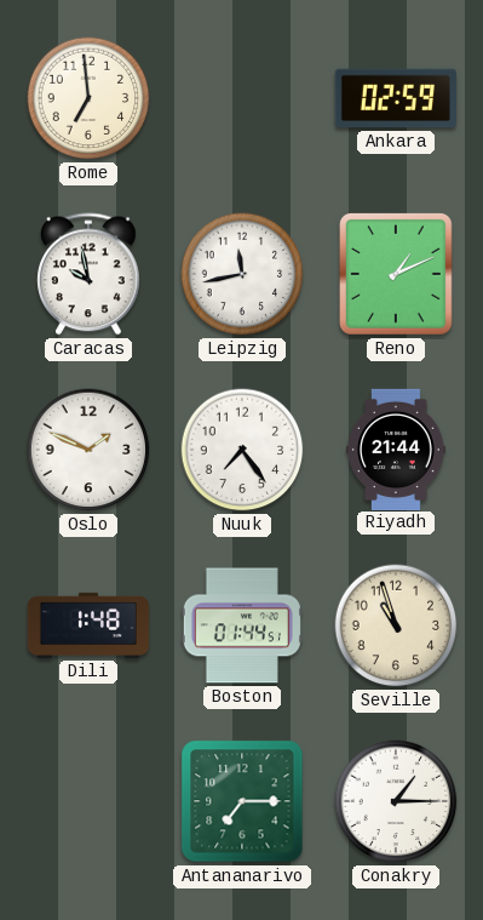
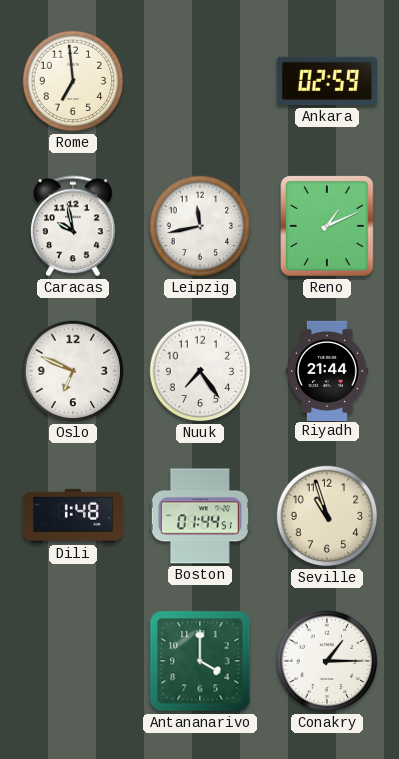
Oslo: 1:49 -> 6:49 (73, 371)
Antananarivo: 7:15 -> 4:00 (200, 661)
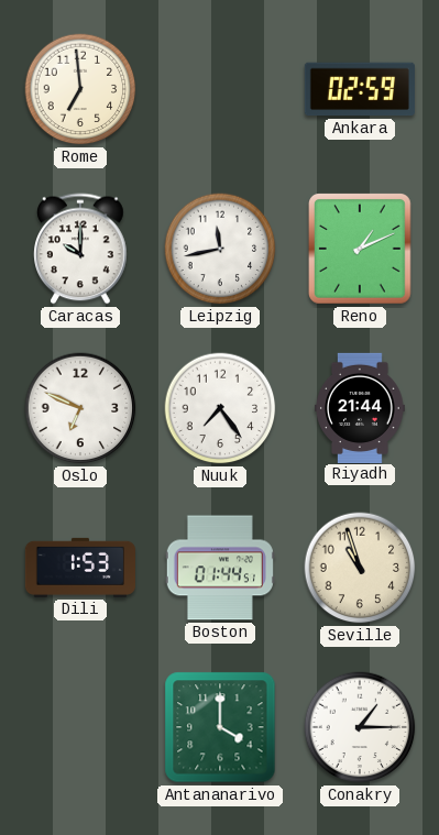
Caracas: 9:58 -> 10:00 (80, 249)
Dili: 1:48 -> 1:53 (79, 568)
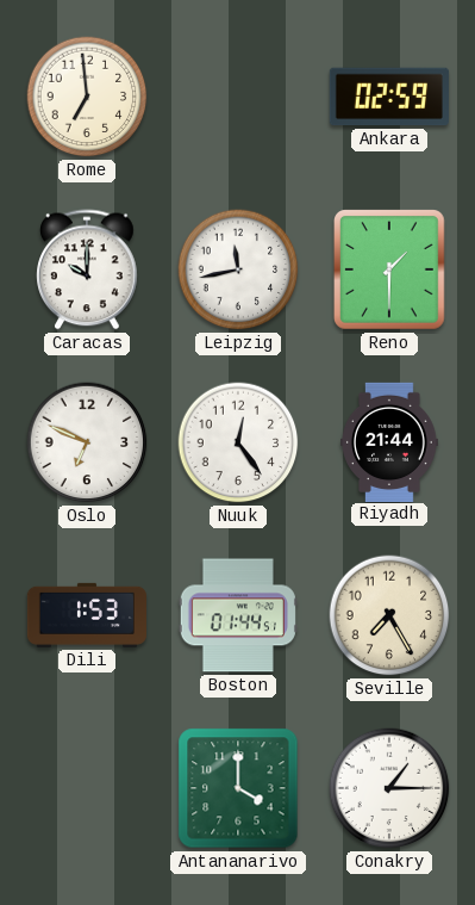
Reno: 1:11 -> 1:30 (390, 271)
Nuuk: 7:24 -> 12:24 (238, 442)
Seville: 10:57 -> 7:25 (389, 615)
